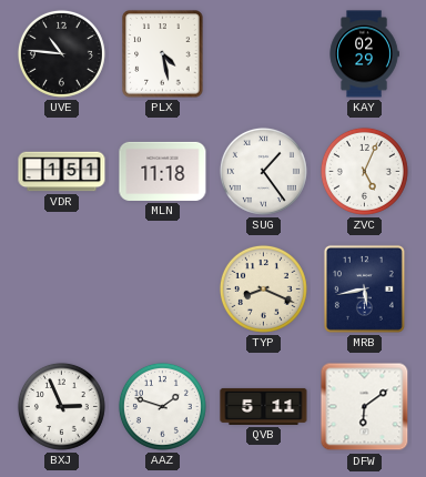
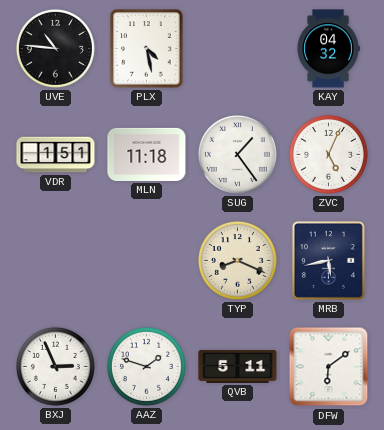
KAY: 02:29 -> 04:32 (328, 49)
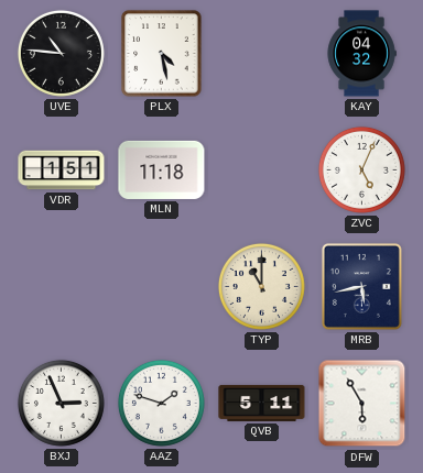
SUG: 1:24 -> none (237, 154)
TYP: 8:19 -> 11:00 (261, 286)
DFW: 6:09 -> 5:55 (362, 404)
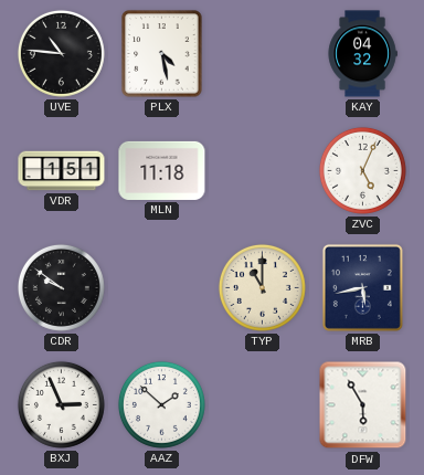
CDR: none -> 9:51 (61, 287)
AAZ: 1:48 -> 1:52 (161, 404)
QVB: 5:11 -> none (262, 403)
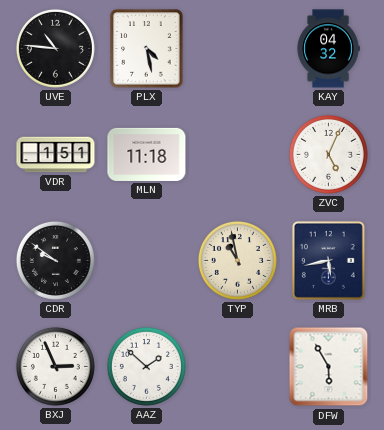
TYP: 11:00 -> 10:58 (237, 260)
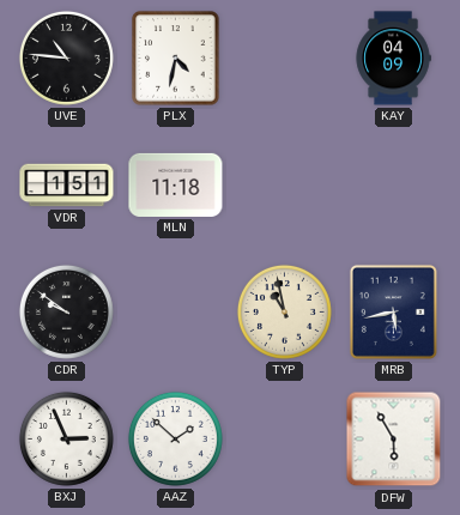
PLX: 4:28 -> 4:32 (176, 59)
KAY: 04:32 -> 04:09 (393, 59)
ZVC: 5:04 -> none (328, 154)
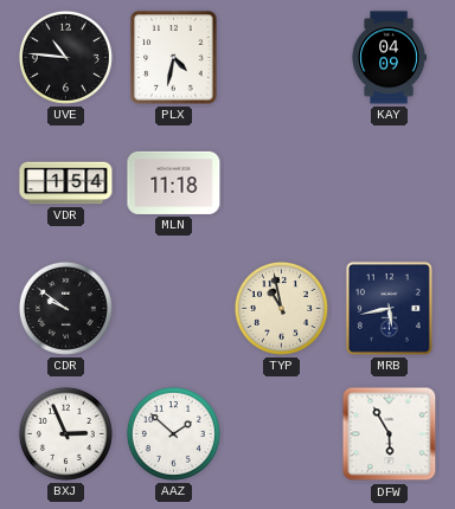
VDR: 1:51 -> 1:54 (66, 183)
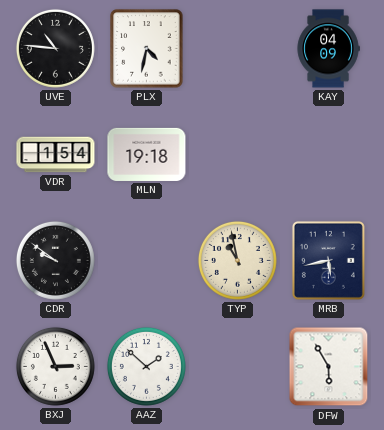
MLN: 11:18 -> 19:18 (147, 154)
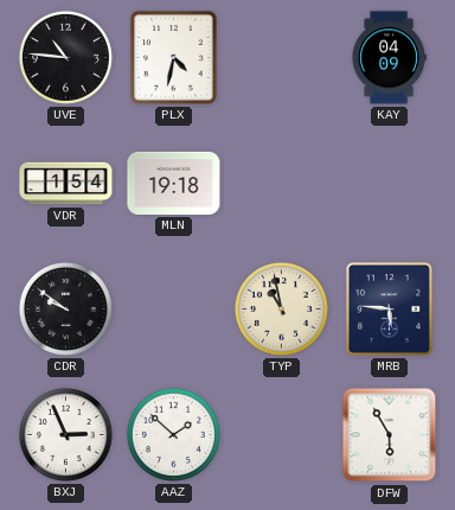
MRB: 5:43 -> 5:46 (389, 308)
